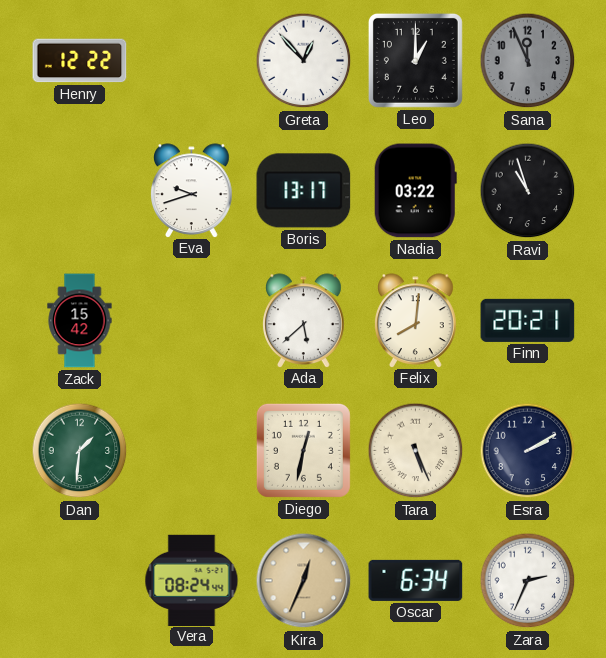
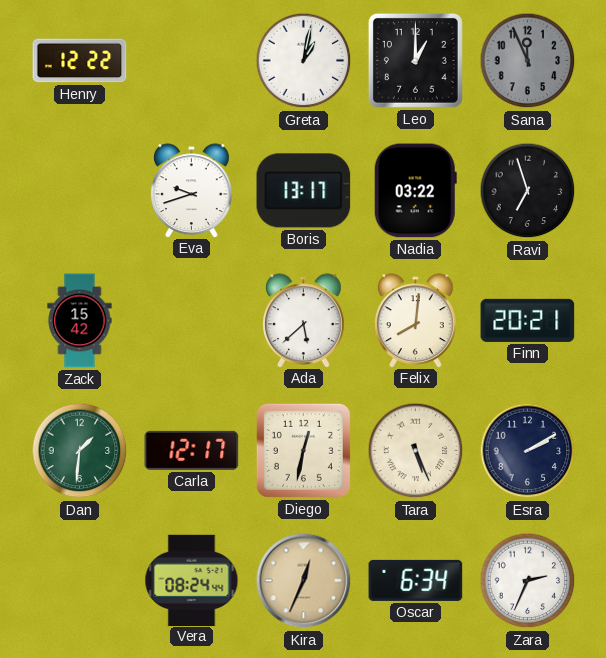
Greta: 12:53 -> 1:02 (304, 61)
Ravi: 10:57 -> 6:57 (528, 191)
Carla: none -> 12:17 (192, 450)
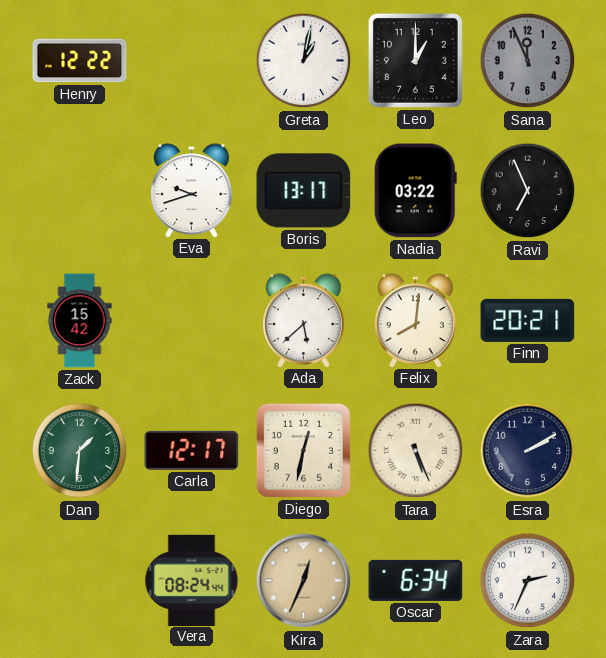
Ravi: 6:57 -> 6:56 (528, 191)
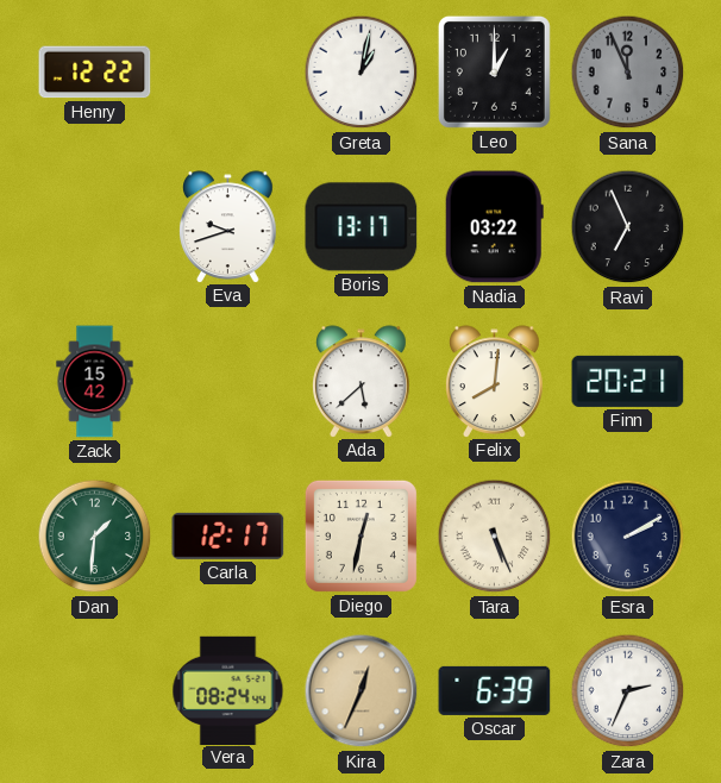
Oscar: 6:34 -> 6:39 (495, 690)
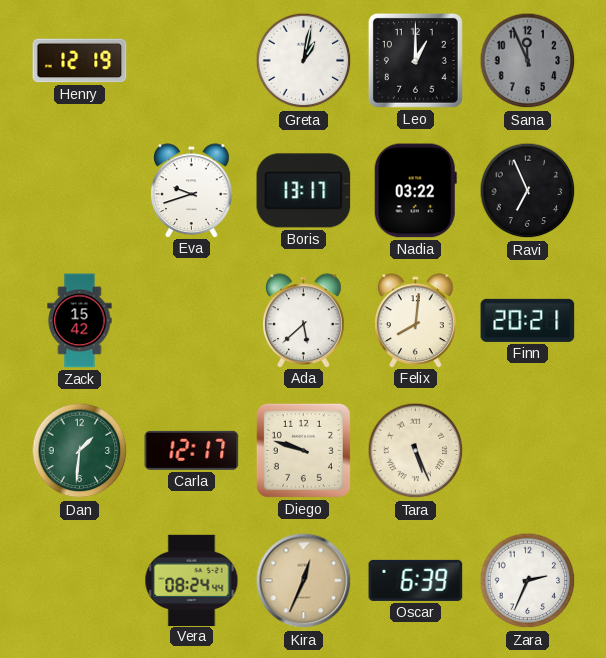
Henry: 12:22 -> 12:19 (80, 61)
Diego: 12:32 -> 9:48 (303, 450)
Esra: 2:10 -> none (628, 537)
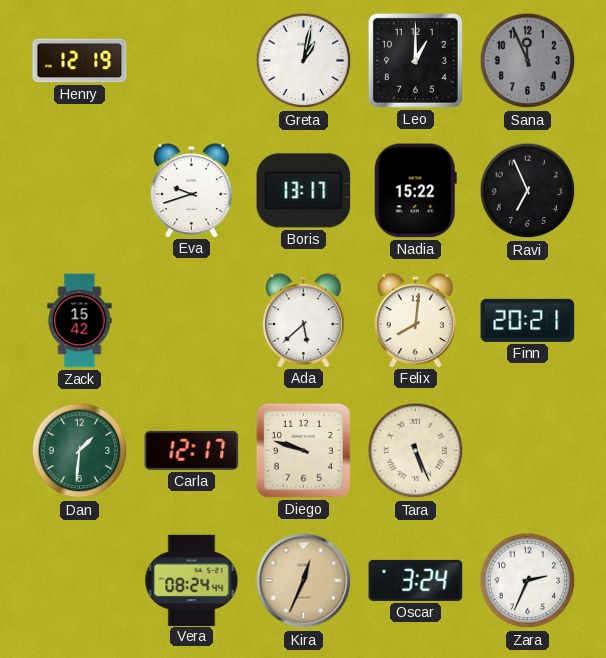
Nadia: 03:22 -> 15:22 (415, 191)
Oscar: 6:39 -> 3:24 (416, 580)
